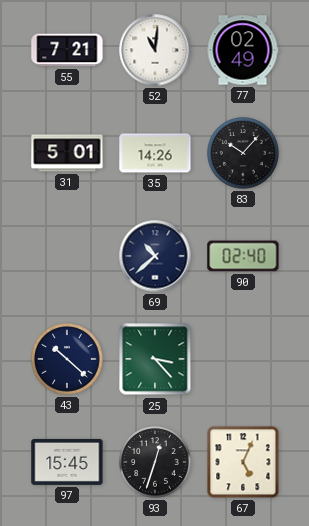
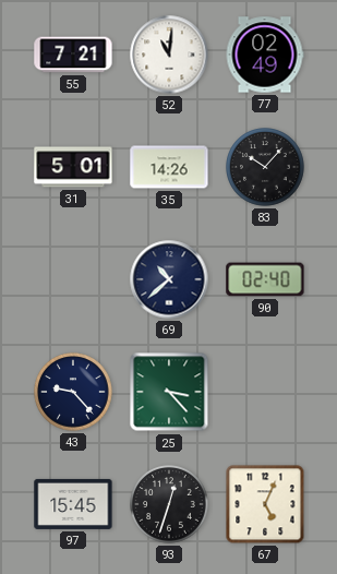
43: 10:22 -> 9:23 (73, 392)
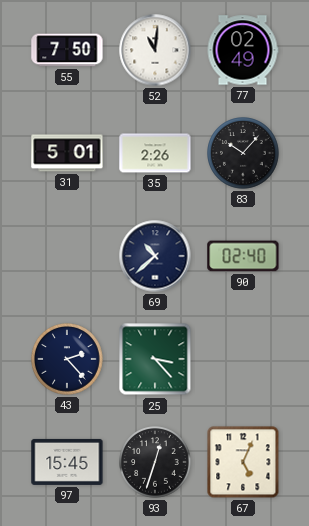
55: 7:21 -> 7:50 (67, 50)
35: 14:26 -> 2:26 (155, 153)
43: 9:23 -> 2:23 (67, 359)
